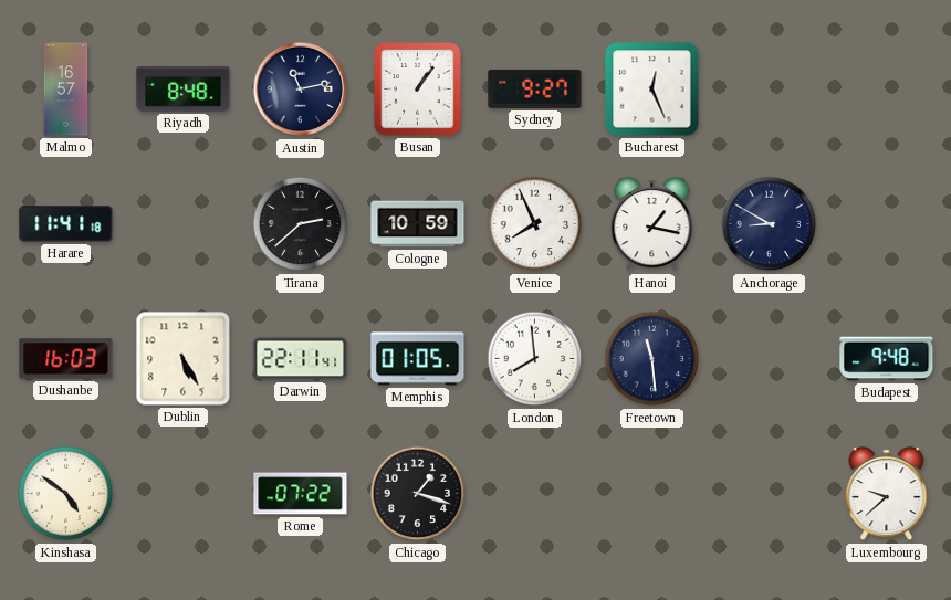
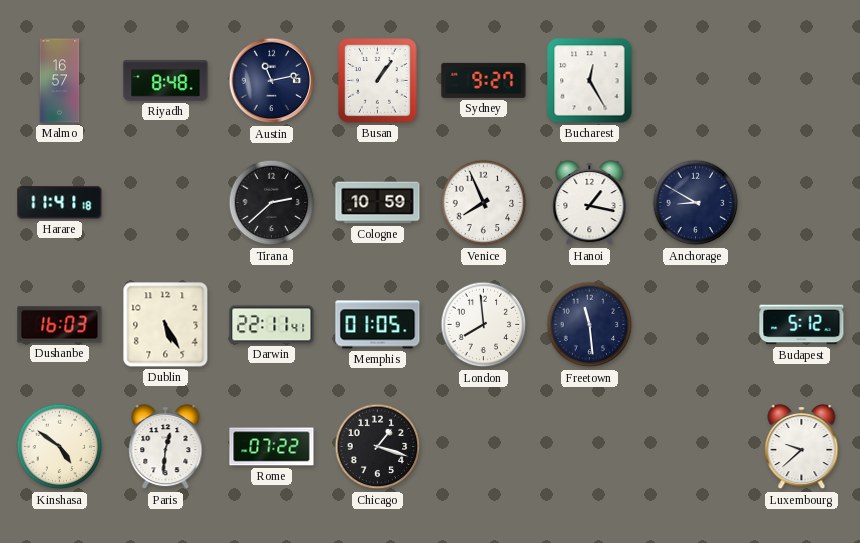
Bucharest: 12:26 -> 12:25 (590, 81)
Budapest: 9:48 -> 5:12 (802, 325)
Paris: none -> 12:31 (166, 447)
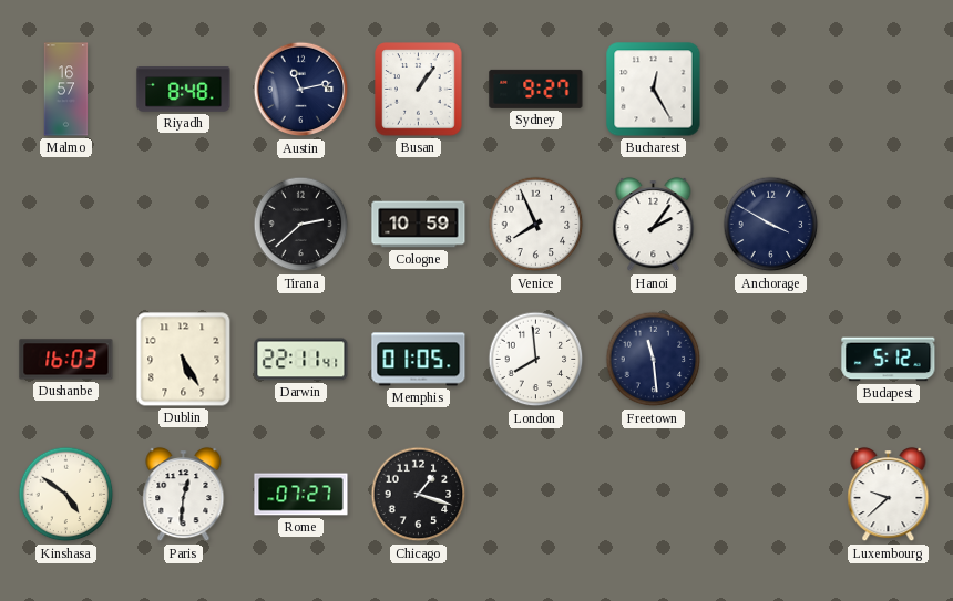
Harare: 11:41 -> none (60, 203)
Hanoi: 1:17 -> 2:06 (654, 225)
Anchorage: 8:50 -> 3:50 (771, 225)
Rome: 07:22 -> 07:27 (301, 495)
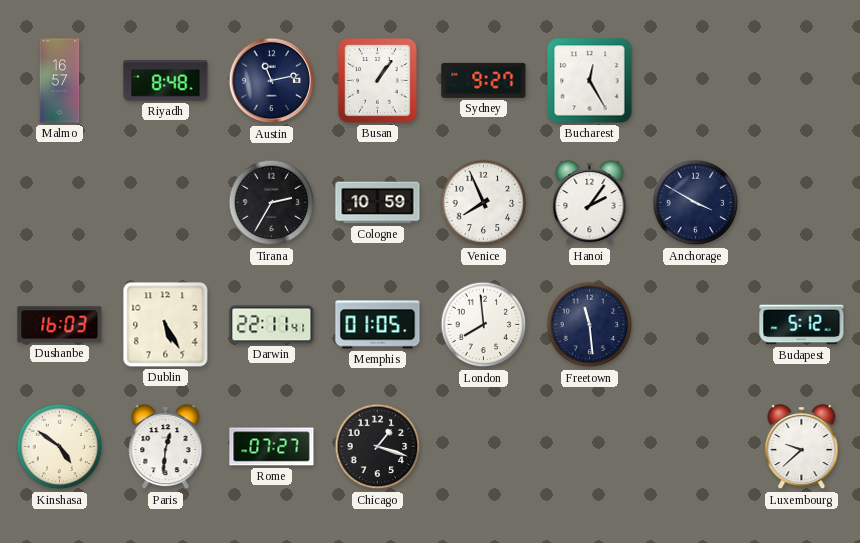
Tirana: 2:38 -> 2:35 (272, 203)
